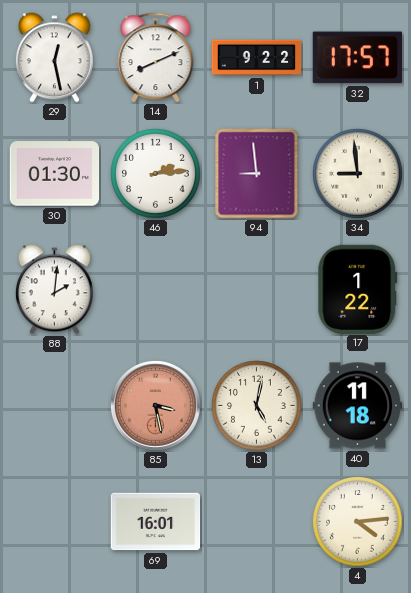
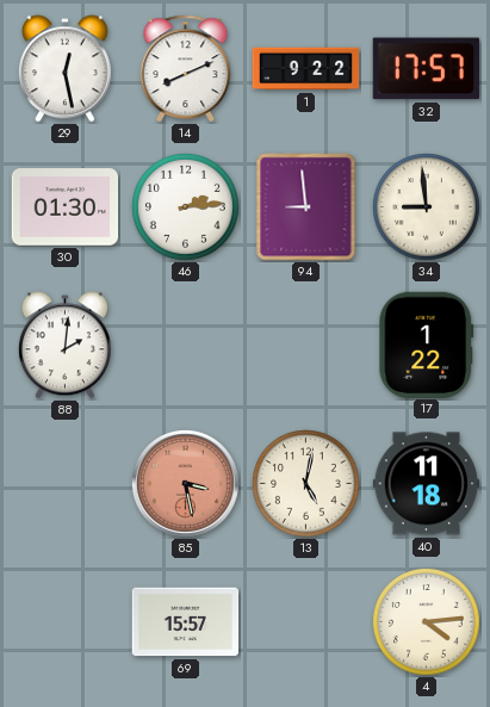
69: 16:01 -> 15:57 (186, 622)
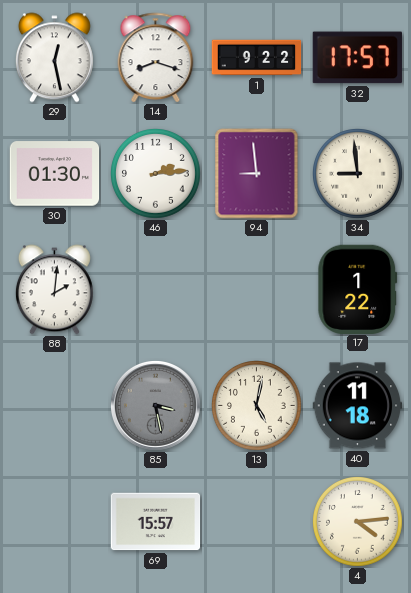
14: 8:11 -> 8:18 (156, 58)
85 dial: salmon -> grey (156, 406)
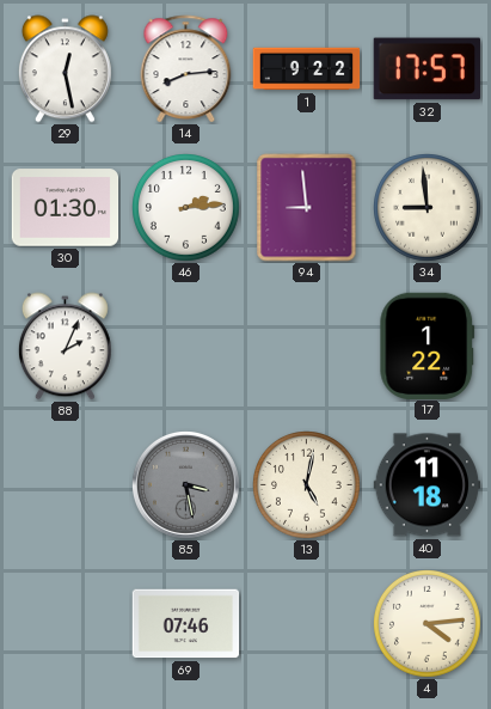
14: 8:18 -> 8:14 (186, 69)
88: 2:01 -> 2:04 (65, 347)
69: 15:57 -> 07:46 (186, 624)
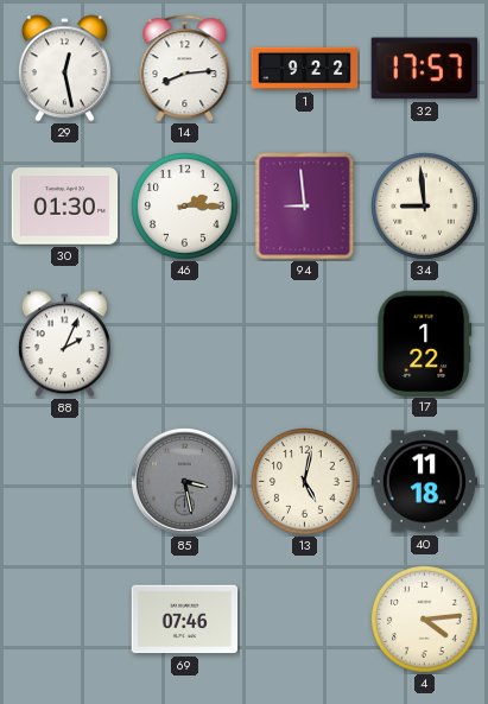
46: 2:14 -> 2:15 (185, 207)
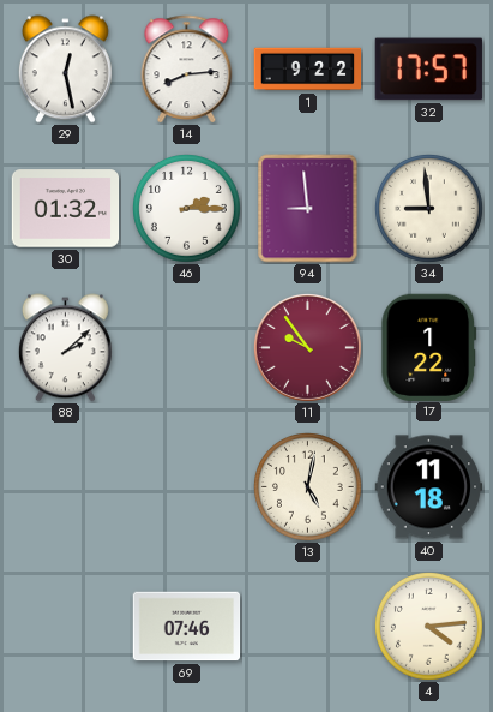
30: 01:30 -> 01:32 (66, 209)
88: 2:04 -> 2:08 (65, 348)
11: none -> 9:54 (308, 348)
85: 3:28 -> none (185, 482)
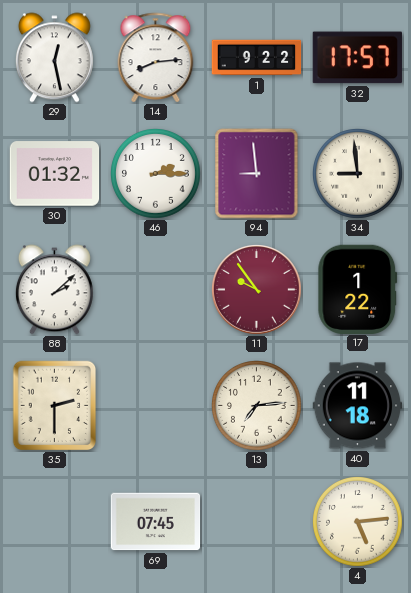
35: none -> 2:30 (55, 406)
13: 5:02 -> 7:14 (257, 406)
69: 07:46 -> 07:45 (156, 522)
4: 4:14 -> 5:14 (358, 522)
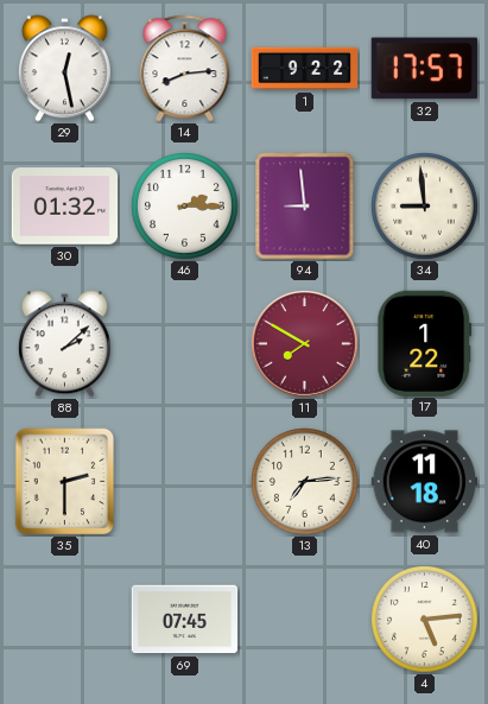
11: 9:54 -> 7:50 (305, 344)
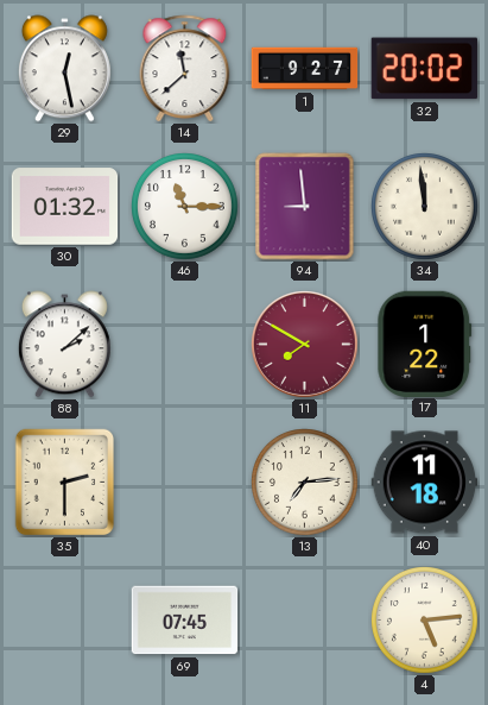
14: 8:14 -> 11:38 (185, 69)
1: 9:22 -> 9:27 (305, 69)
32: 17:57 -> 20:02 (424, 69)
46: 2:15 -> 11:15 (185, 207)
34: 8:59 -> 11:59 (425, 207)
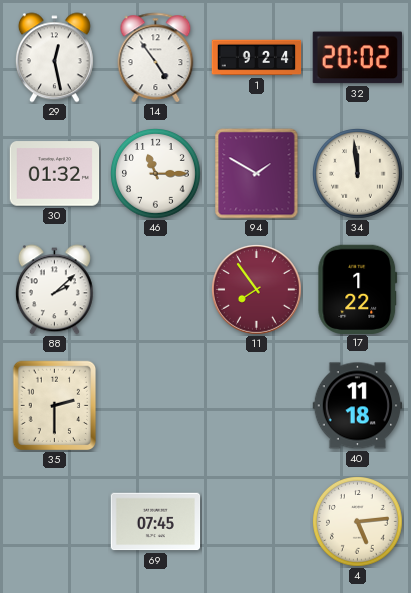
14: 11:38 -> 4:54 (156, 58)
1: 9:27 -> 9:24 (257, 58)
94: 8:59 -> 1:50 (257, 174)
11: 7:50 -> 7:54 (257, 290)
13: 7:14 -> none (305, 483)
